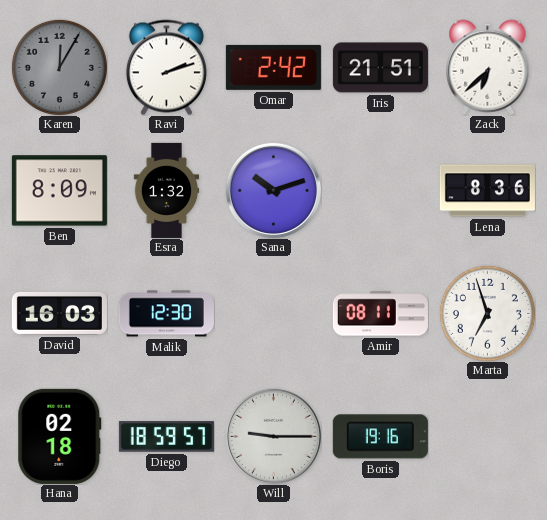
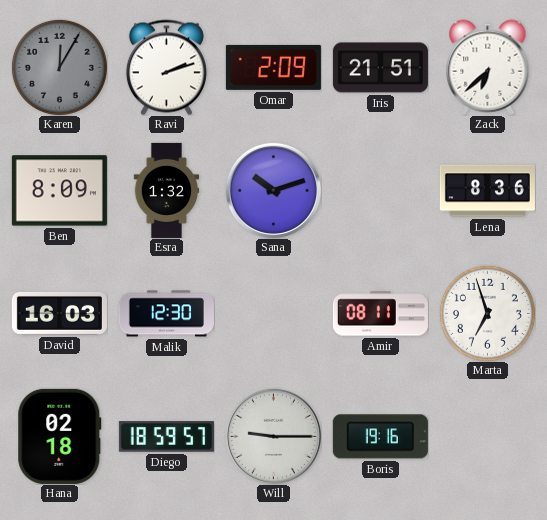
Omar: 2:42 -> 2:09 (273, 67)
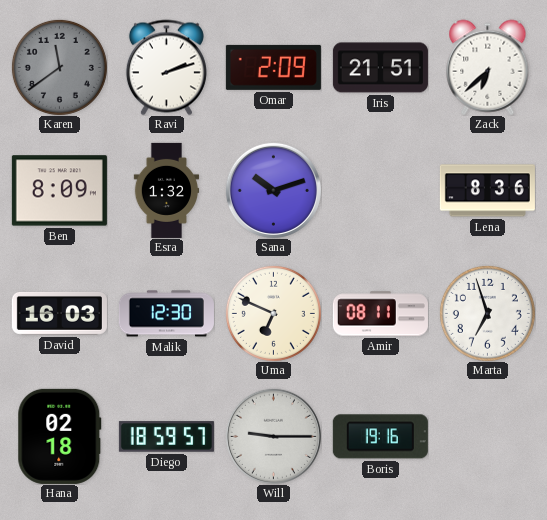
Karen: 12:05 -> 11:39 (59, 67)
Uma: none -> 6:49 (273, 313)
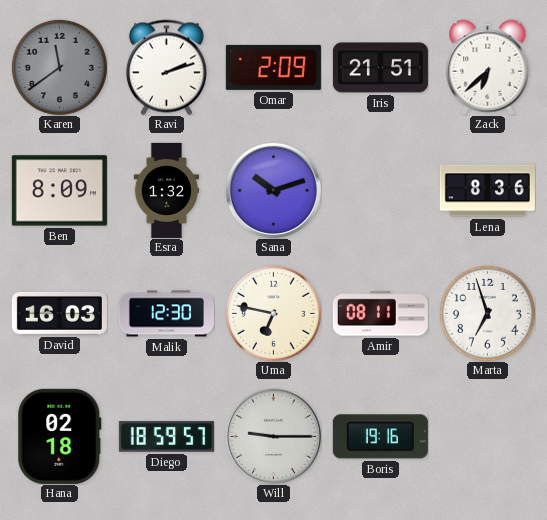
Uma: 6:49 -> 6:47 (273, 313)
